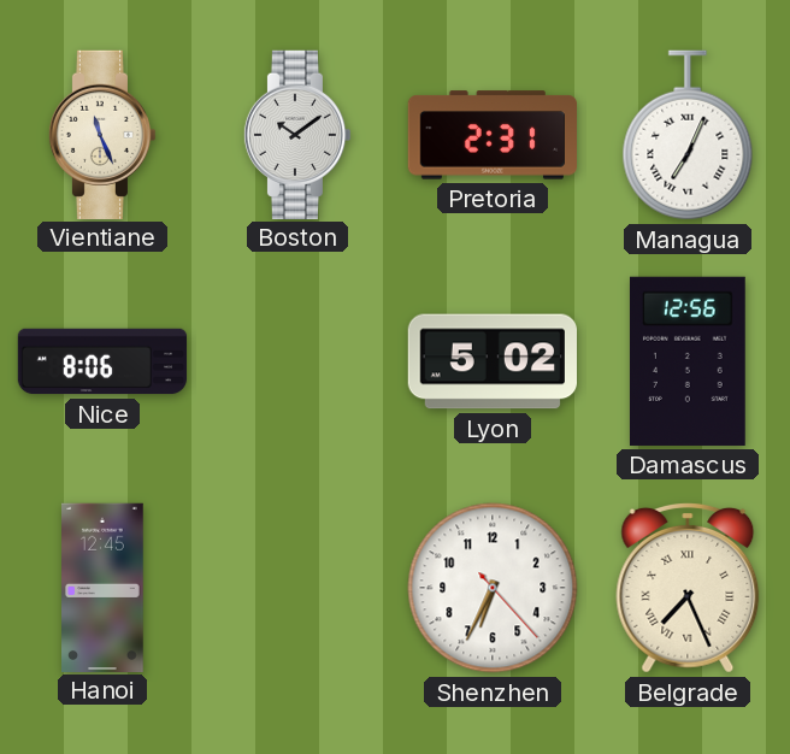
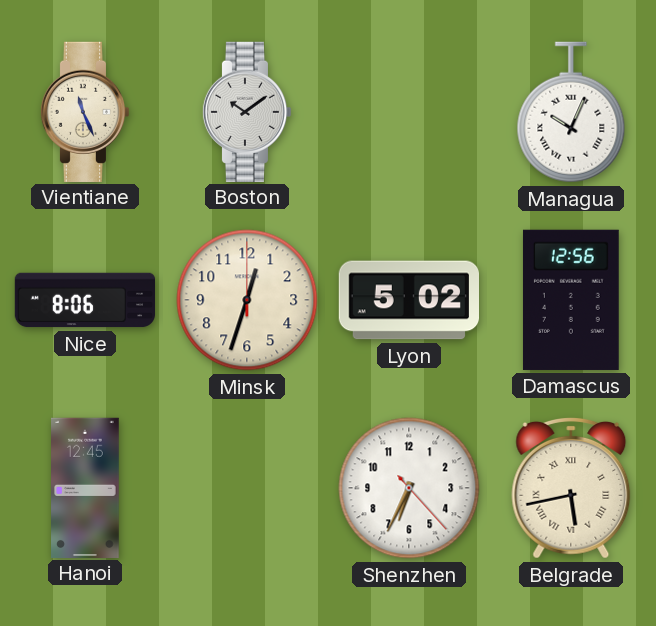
Pretoria: 2:31 -> none (491, 135)
Managua: 7:04 -> 10:04 (571, 112)
Minsk: none -> 12:33 (247, 300)
Belgrade: 7:26 -> 5:43 (571, 488)
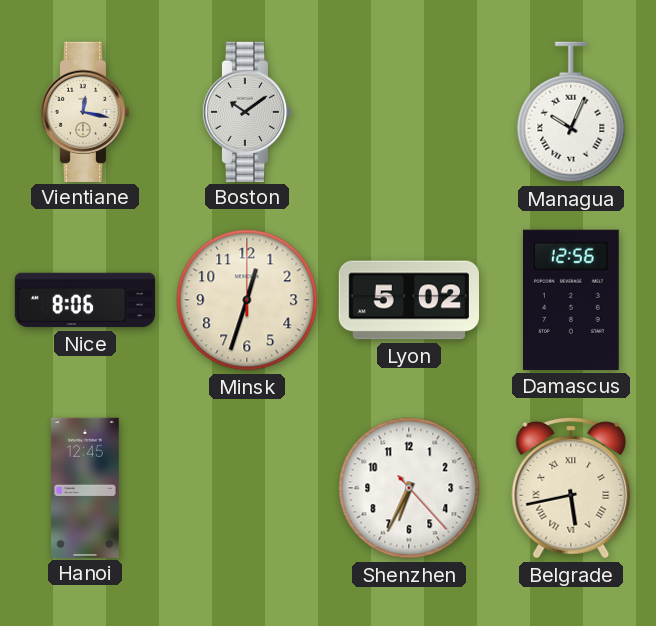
Vientiane: 11:26 -> 12:17 (85, 111)
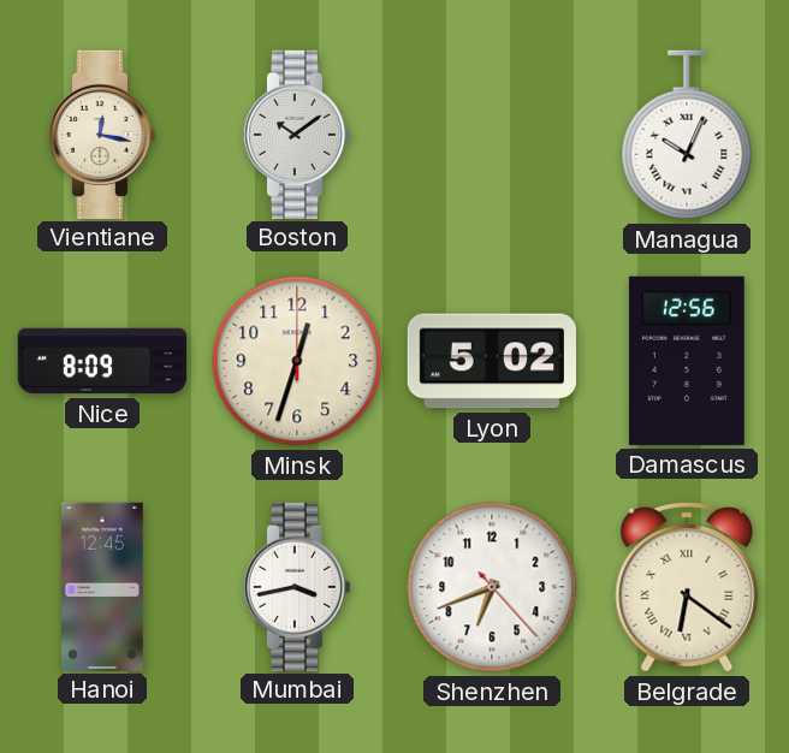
Nice: 8:06 -> 8:09 (102, 361)
Mumbai: none -> 3:43 (297, 586)
Shenzhen: 6:34 -> 6:41 (492, 587)
Belgrade: 5:43 -> 6:21 (687, 587)
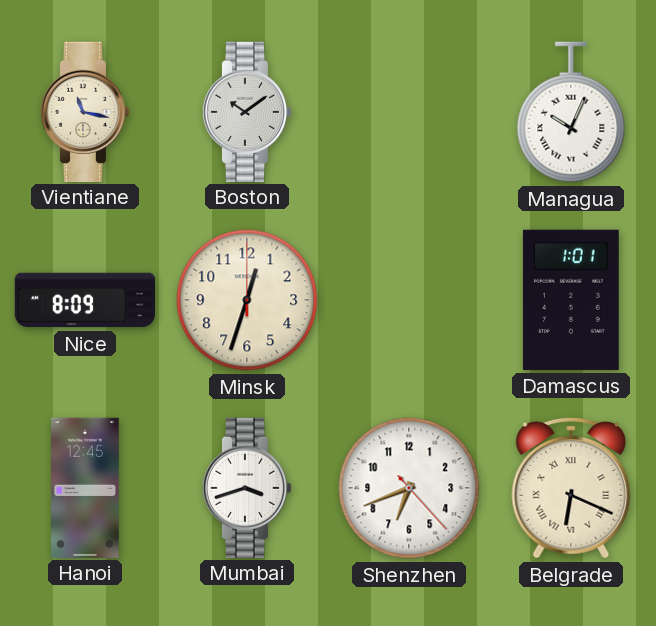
Vientiane: 12:17 -> 11:17 (85, 111)
Lyon: 5:02 -> none (491, 361)
Damascus: 12:56 -> 1:01 (571, 300)
Mumbai: 3:43 -> 3:42 (247, 487)
Belgrade: 6:21 -> 6:19 (571, 488)
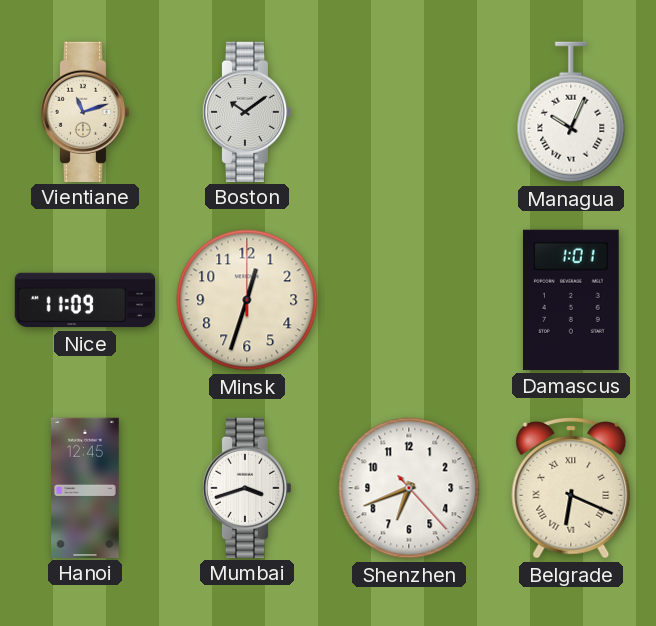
Vientiane: 11:17 -> 11:12 (85, 111)
Nice: 8:09 -> 11:09 (85, 300)
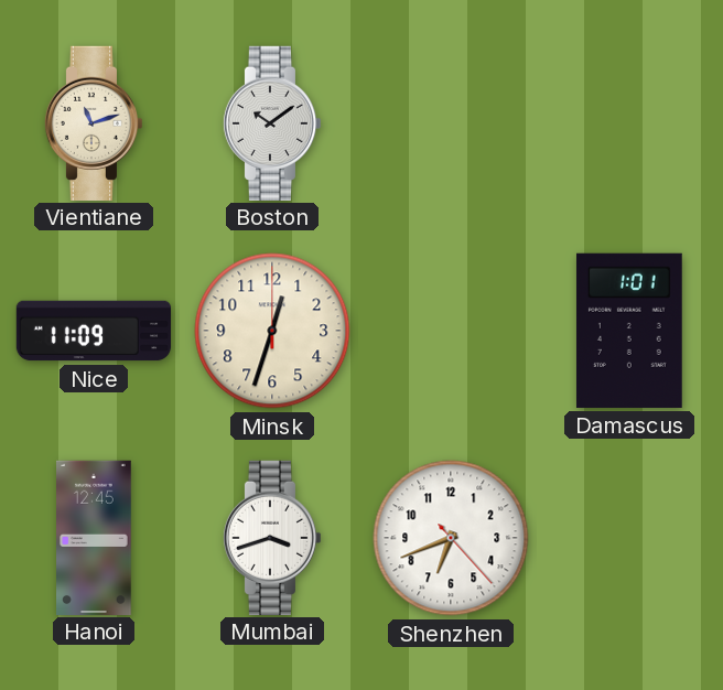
Managua: 10:04 -> none (571, 112)
Belgrade: 6:19 -> none (571, 488)
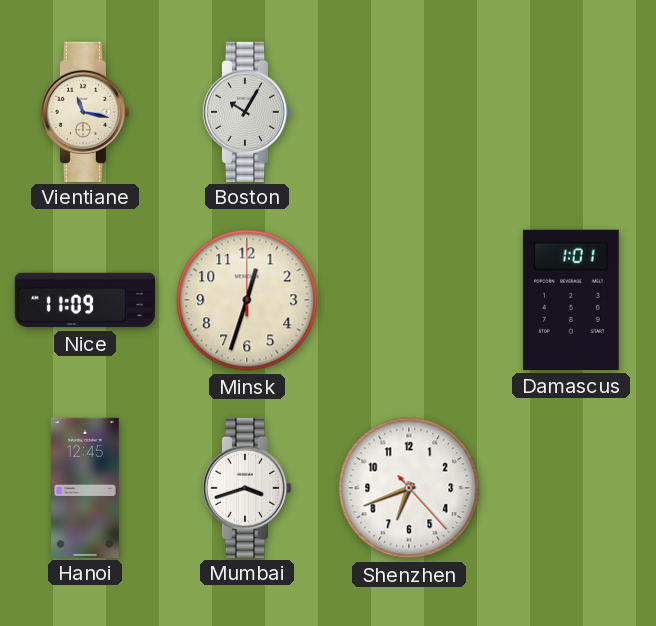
Vientiane: 11:12 -> 11:17 (85, 111)
Boston: 10:09 -> 10:05 (247, 111)
